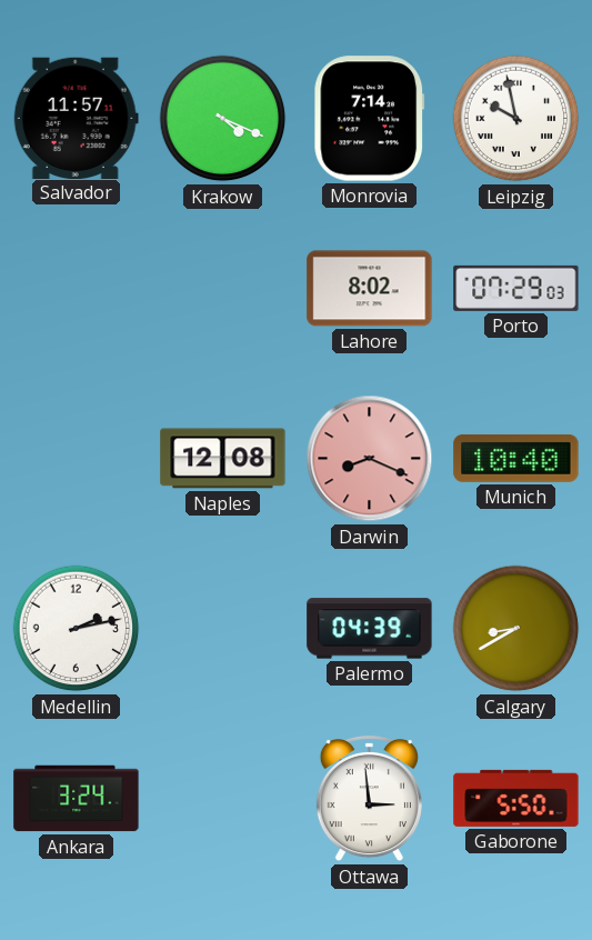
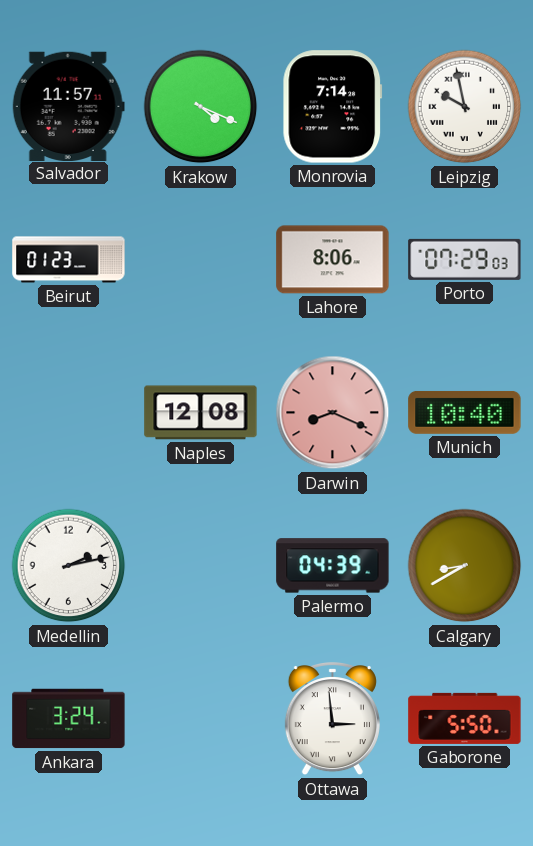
Beirut: none -> 01:23 (69, 260)
Lahore: 8:02 -> 8:06 (333, 260)
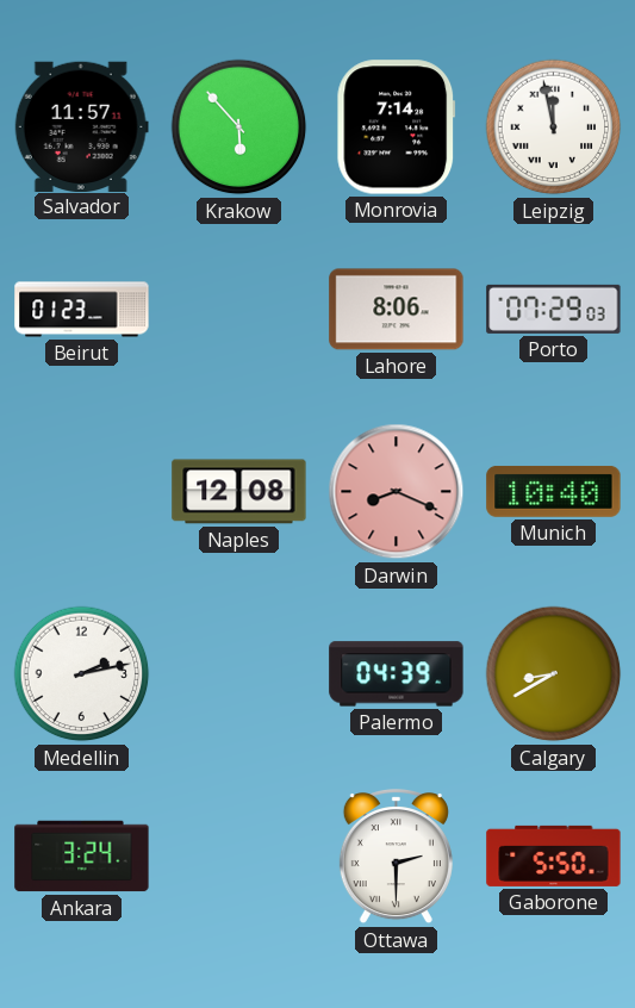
Krakow: 4:19 -> 5:53 (239, 127)
Leipzig: 9:58 -> 11:58 (554, 127)
Ottawa: 2:59 -> 2:30 (396, 858)
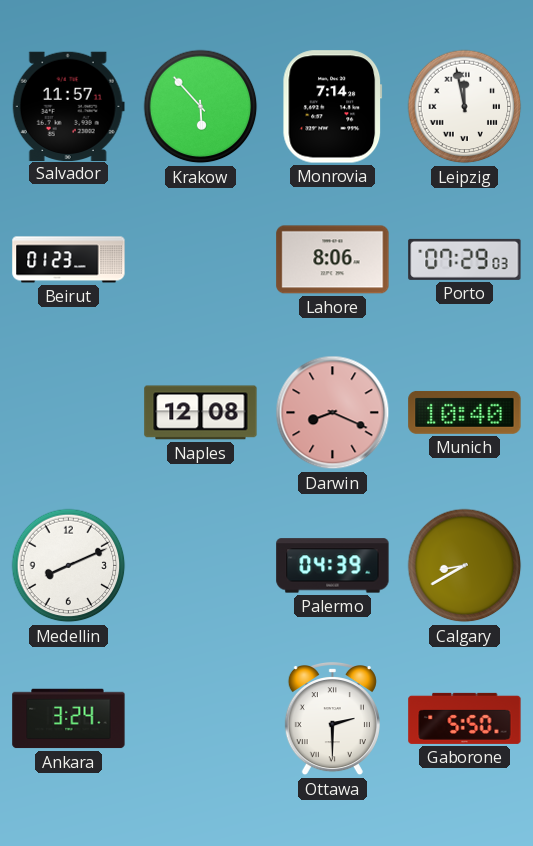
Medellin: 2:13 -> 8:11 (69, 566)
